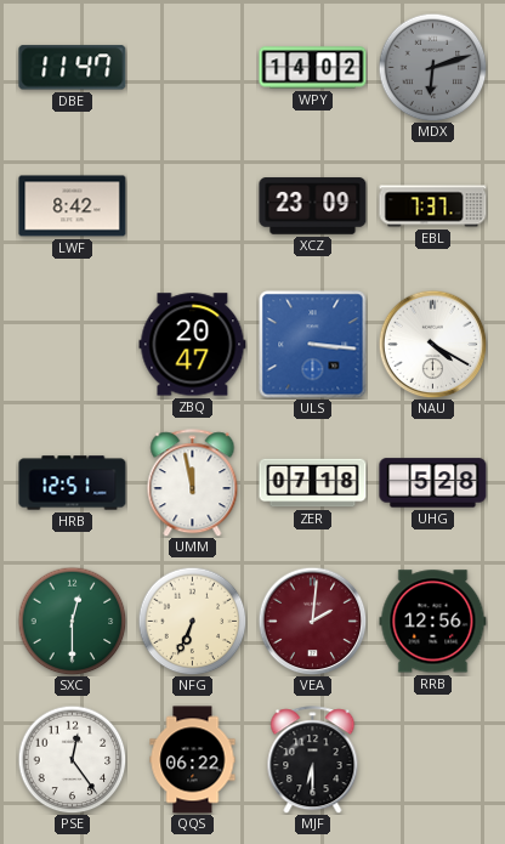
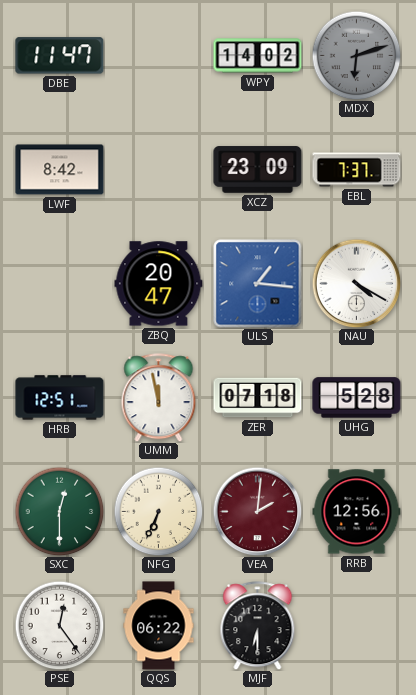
ULS: 3:16 -> 1:16 (258, 284)
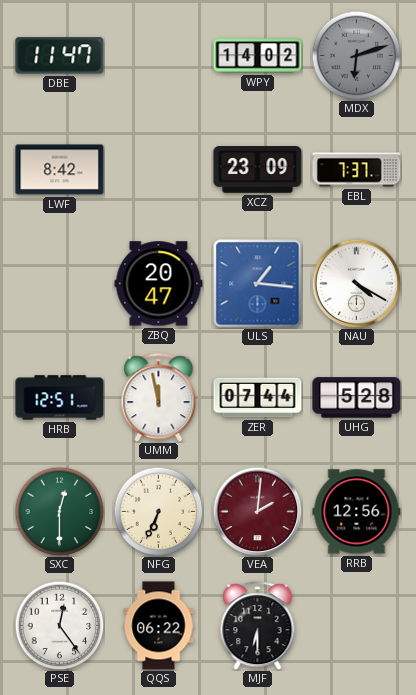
ZER: 07:18 -> 07:44 (258, 398)
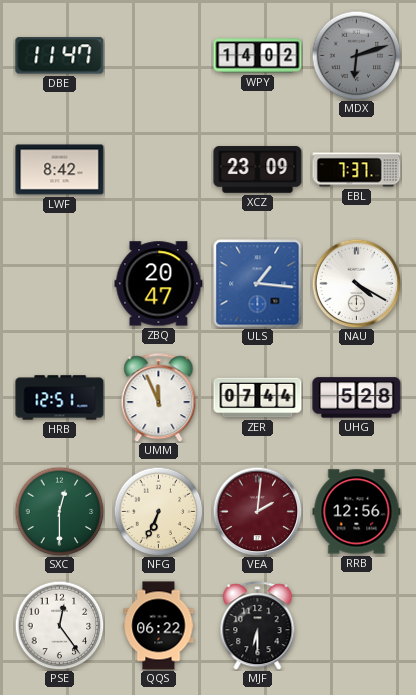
UMM: 11:58 -> 11:56 (159, 398)
